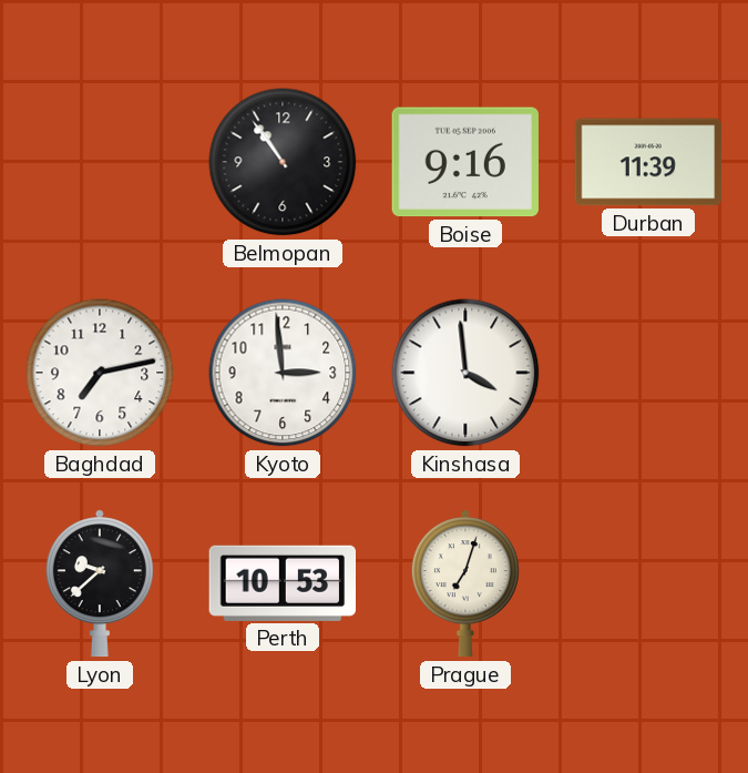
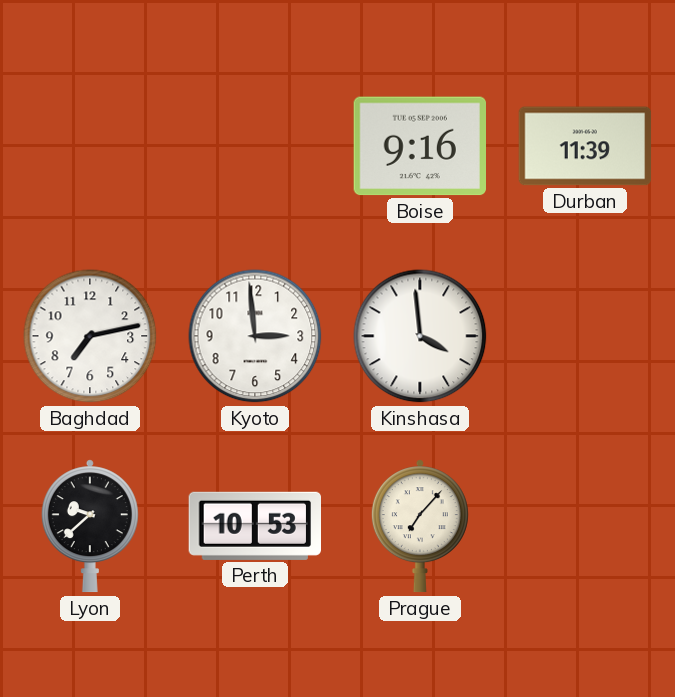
Belmopan: 10:54 -> none (283, 162)
Prague: 7:03 -> 7:07 (420, 526)
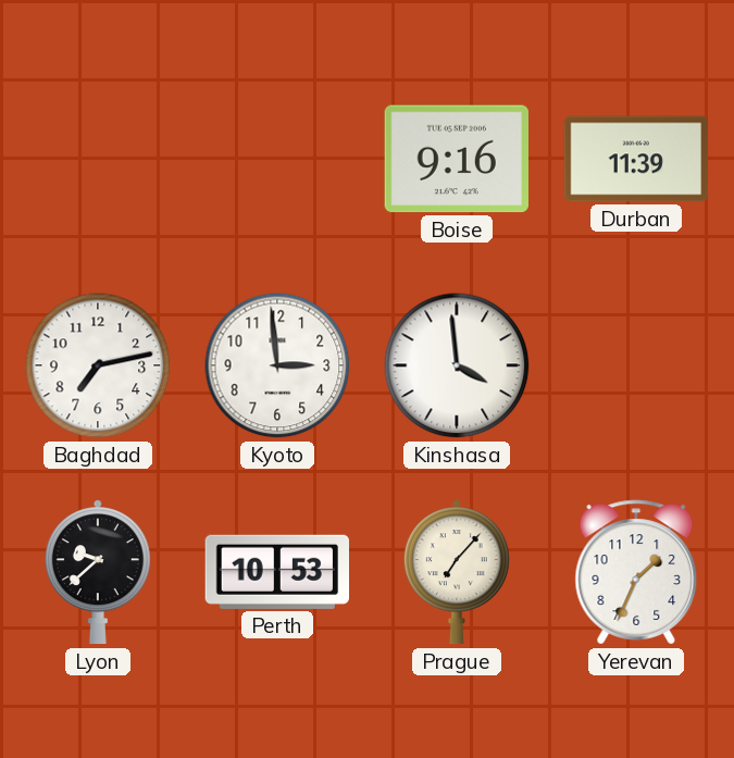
Yerevan: none -> 1:34 (636, 572)
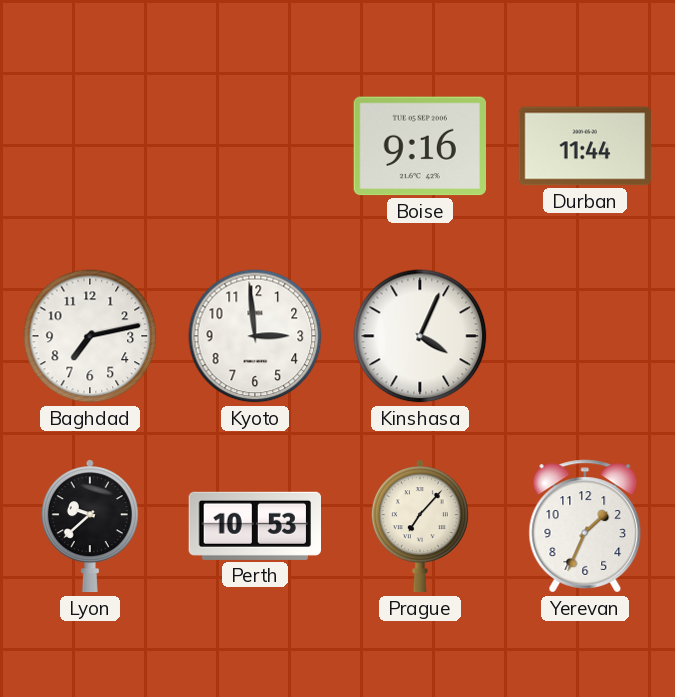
Durban: 11:39 -> 11:44 (585, 146)
Kinshasa: 3:59 -> 4:04 (420, 336)
